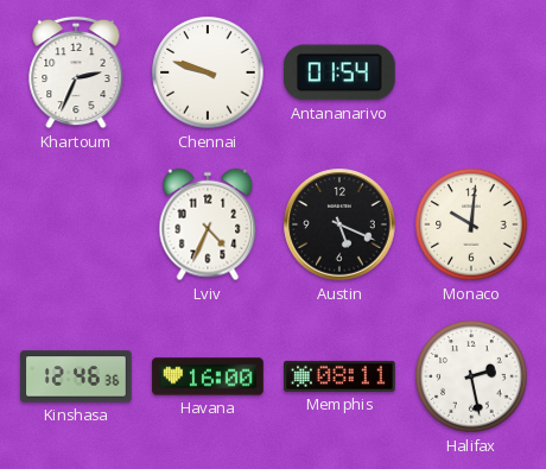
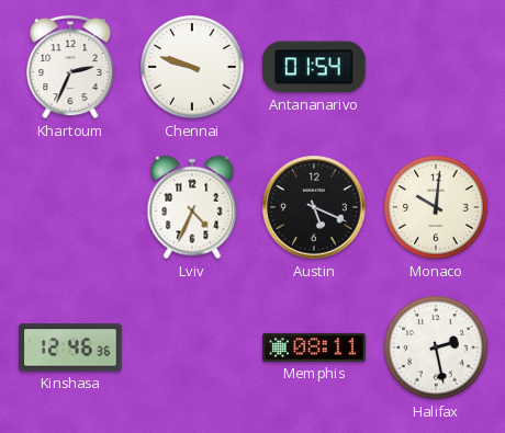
Havana: 16:00 -> none (208, 376)
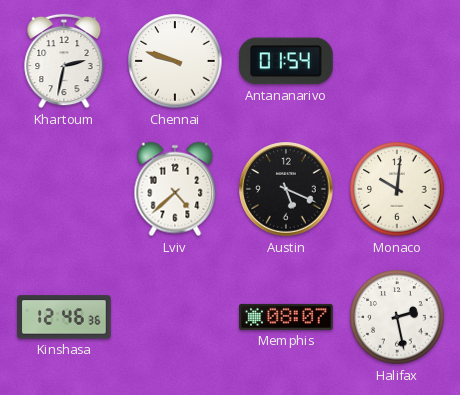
Khartoum: 2:34 -> 2:32 (64, 61)
Lviv: 4:34 -> 4:38 (175, 189)
Memphis: 08:11 -> 08:07 (286, 317)
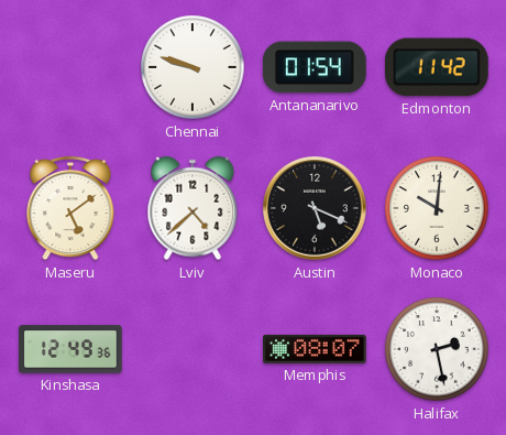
Khartoum: 2:32 -> none (64, 61)
Edmonton: none -> 11:42 (437, 67)
Maseru: none -> 5:09 (70, 208)
Kinshasa: 12:46 -> 12:49 (70, 349)
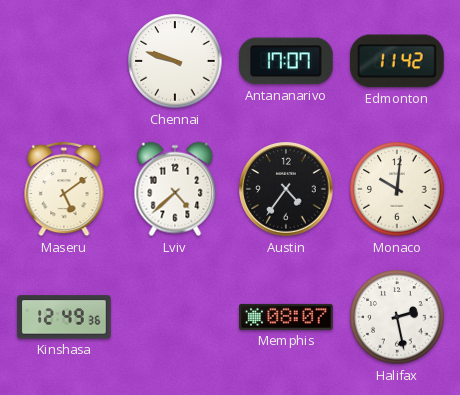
Antananarivo: 01:54 -> 17:07 (286, 61)
Austin: 5:19 -> 4:36 (286, 189)
